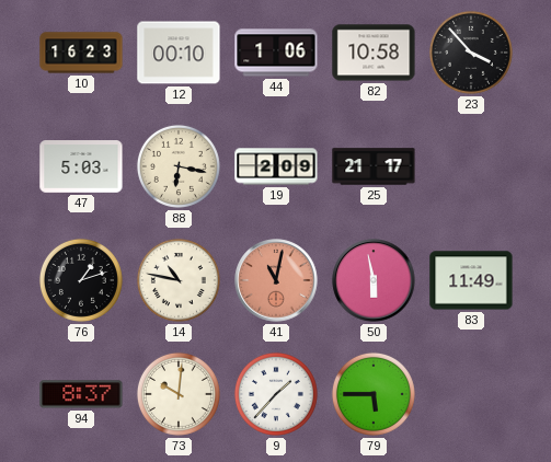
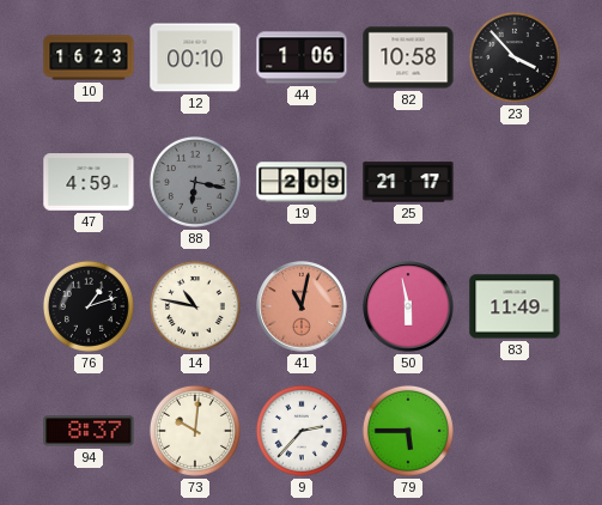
47: 5:03 -> 4:59 (89, 182)
88 dial: cream -> grey (195, 182)
9: 1:37 -> 2:37 (302, 431)
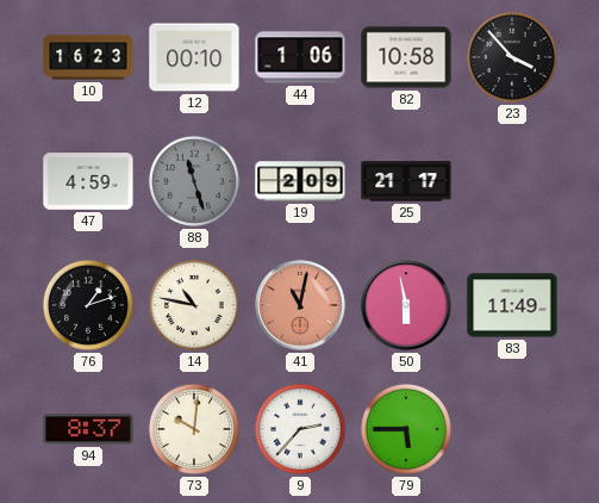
88: 6:17 -> 11:27 (194, 181)
